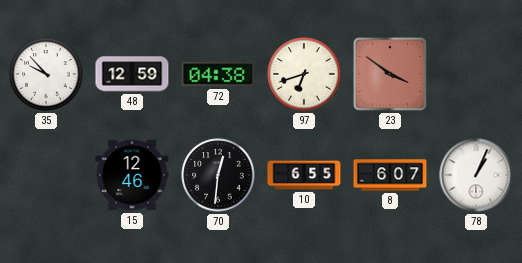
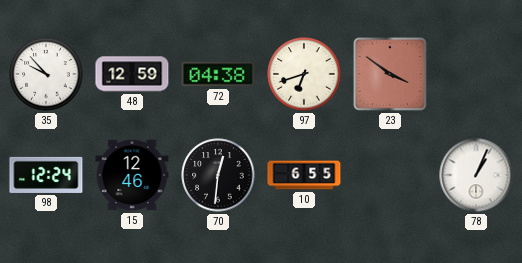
98: none -> 12:24 (46, 175)
8: 6:07 -> none (390, 175)
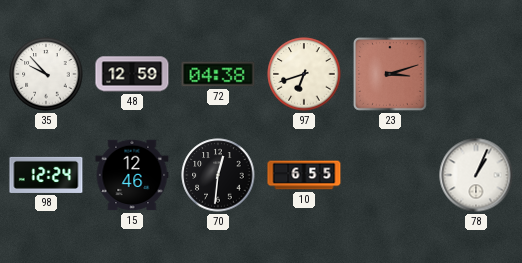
23: 3:51 -> 3:12 (390, 74)
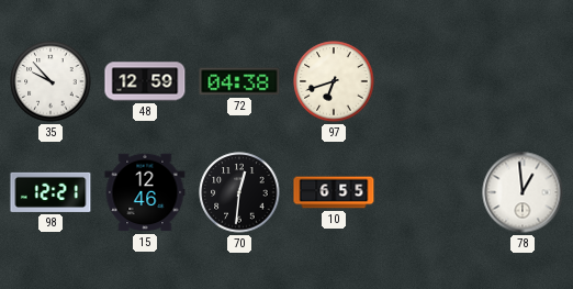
23: 3:12 -> none (390, 74)
98: 12:24 -> 12:21 (50, 192)
78: 1:04 -> 12:59 (523, 192)
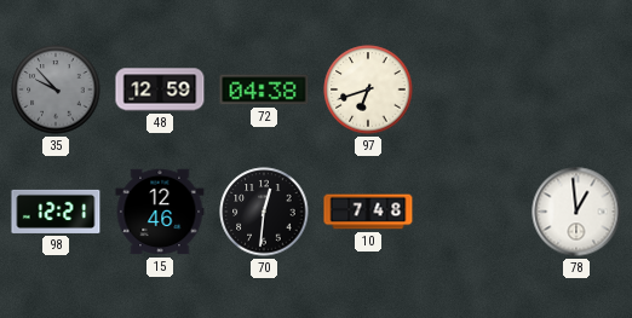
35 dial: white -> grey (56, 89)
10: 6:55 -> 7:48 (368, 212)
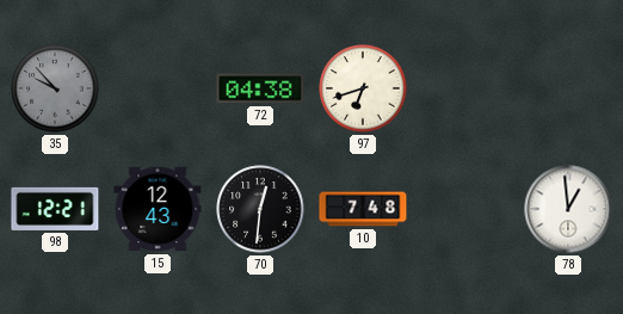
48: 12:59 -> none (160, 89)
15: 12:46 -> 12:43 (158, 209)
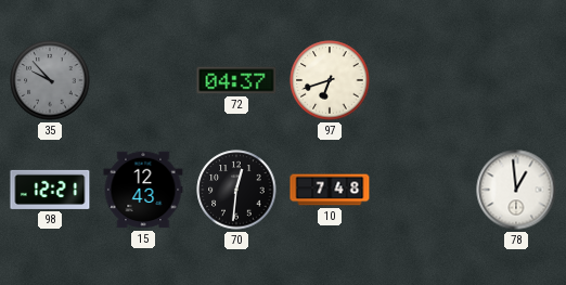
72: 04:38 -> 04:37 (236, 80)
